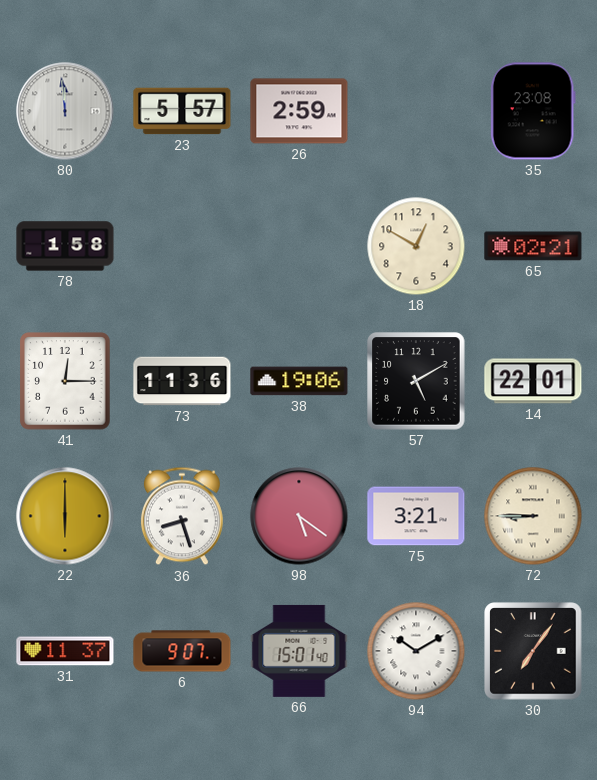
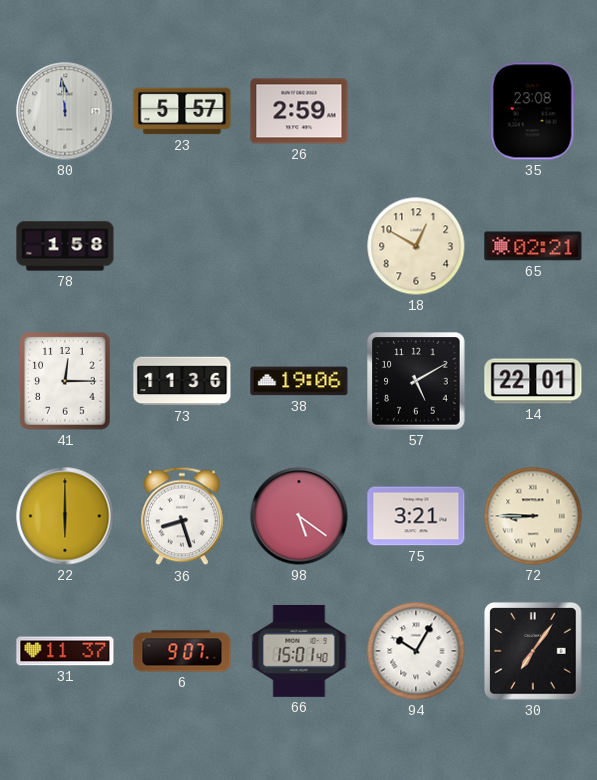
94: 10:10 -> 10:05 (416, 651)
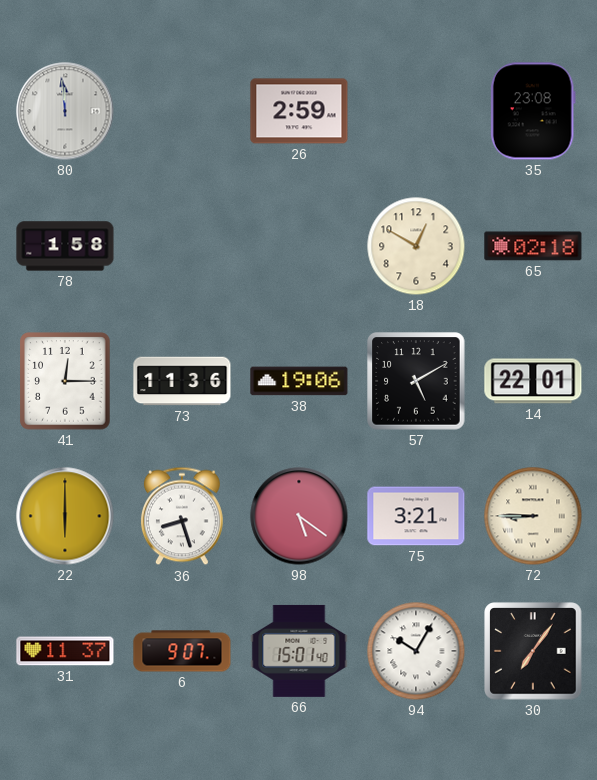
23: 5:57 -> none (182, 111)
65: 02:21 -> 02:18 (533, 246)
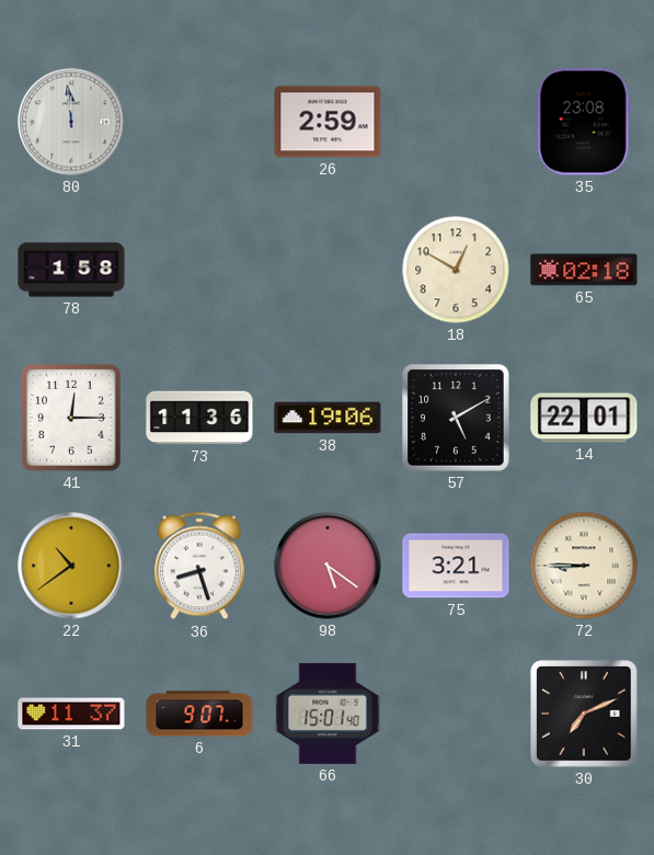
22: 6:00 -> 10:39 (71, 566)
94: 10:05 -> none (416, 651)
30: 7:06 -> 7:11 (584, 714)
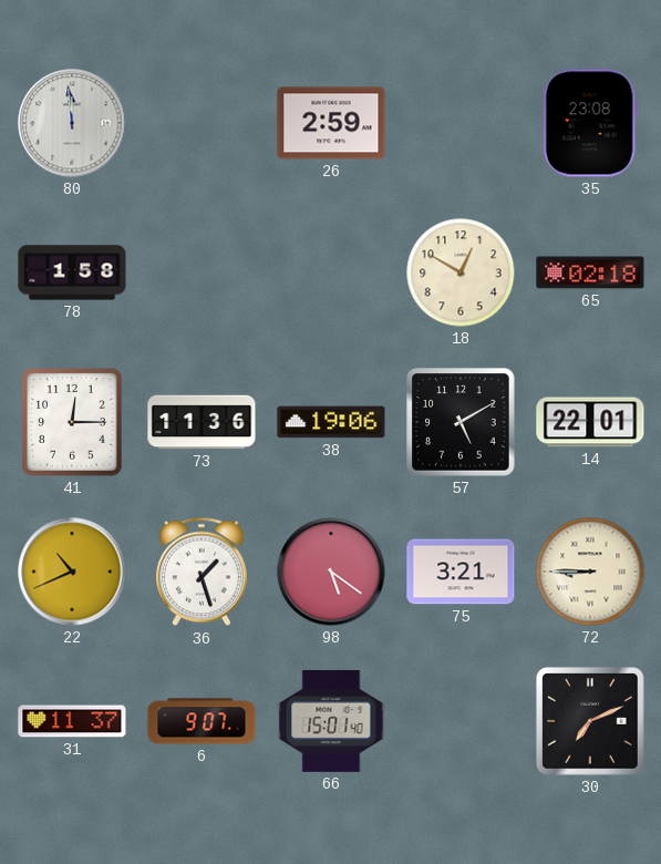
22: 10:39 -> 10:41 (72, 572)
36: 8:27 -> 1:27 (202, 572)
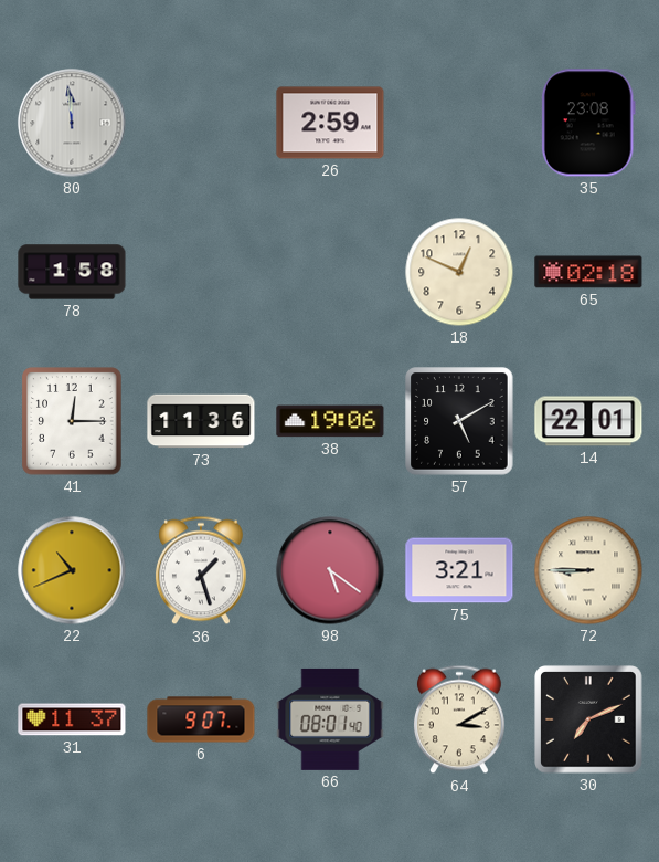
18: 12:50 -> 12:49 (459, 272)
66: 15:01 -> 08:01 (330, 719)
64: none -> 3:10 (459, 719)
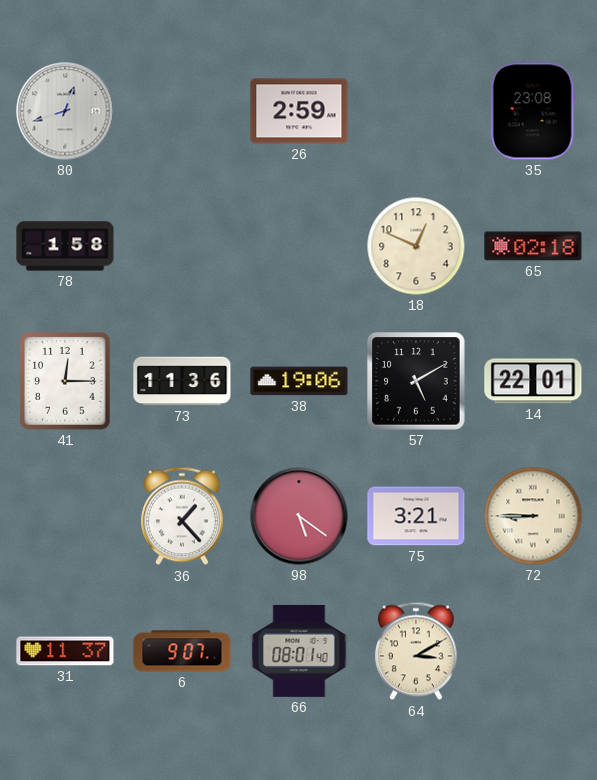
80: 11:59 -> 12:42 (65, 111)
22: 10:41 -> none (72, 570)
36: 1:27 -> 1:23 (182, 516)
30: 7:11 -> none (588, 719)
